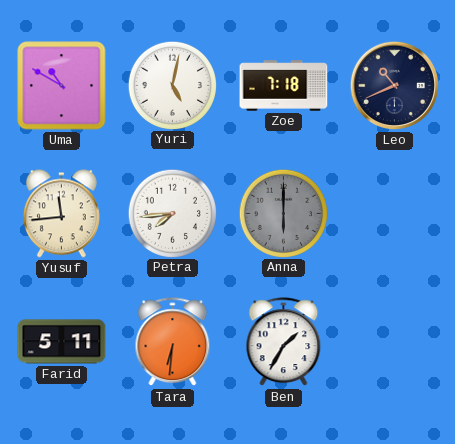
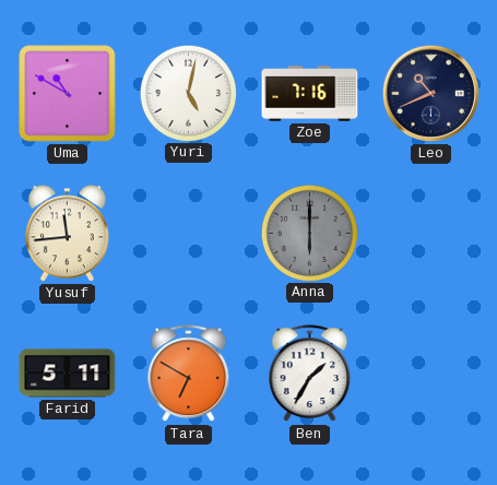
Zoe: 7:18 -> 7:16 (310, 94)
Petra: 7:44 -> none (172, 213)
Tara: 6:31 -> 6:50 (189, 374)
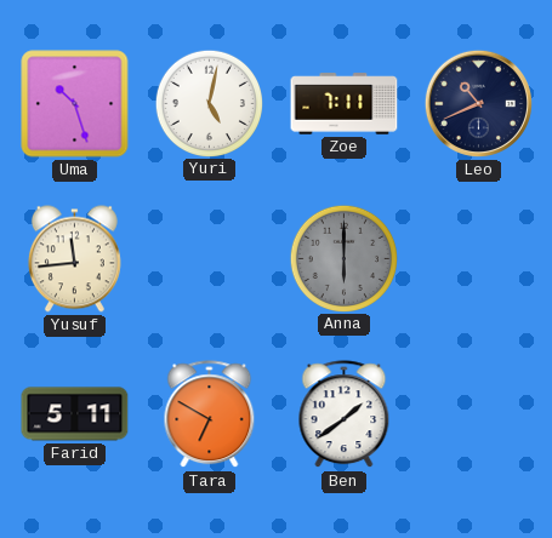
Uma: 10:50 -> 10:27 (75, 104)
Zoe: 7:16 -> 7:11 (345, 104)
Ben: 1:35 -> 1:39 (345, 414)
